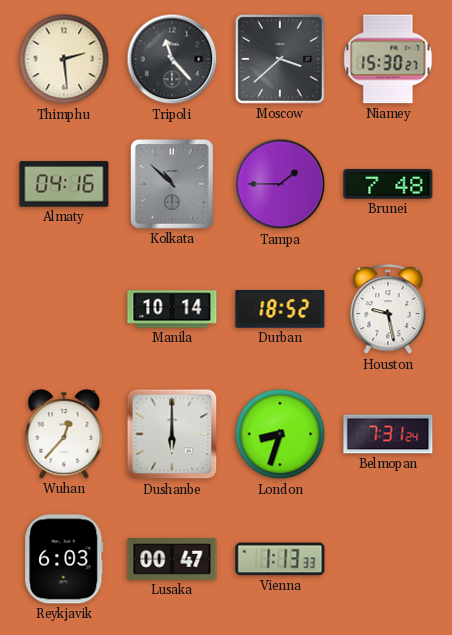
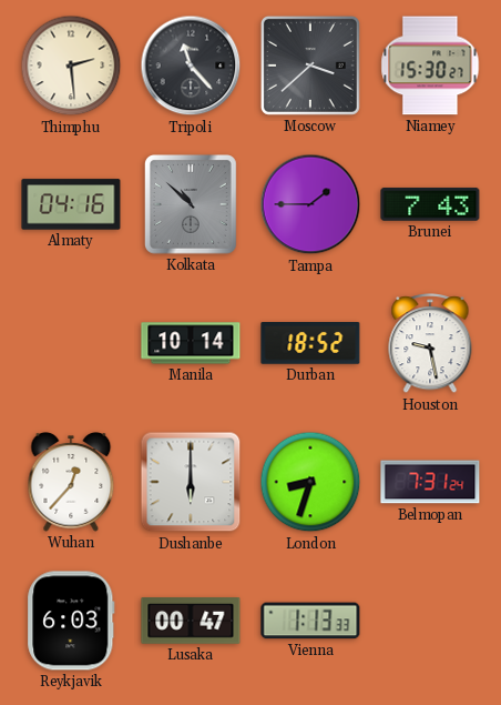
Brunei: 7:48 -> 7:43 (430, 204)
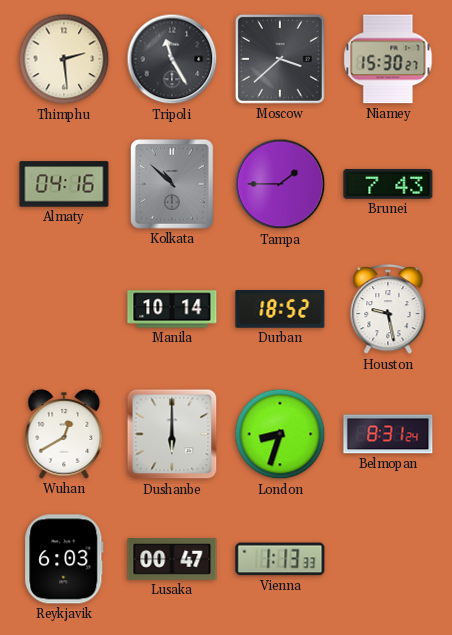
Tripoli: 11:23 -> 11:25 (172, 59)
Wuhan: 12:37 -> 12:40 (64, 435)
Belmopan: 7:31 -> 8:31 (388, 434)
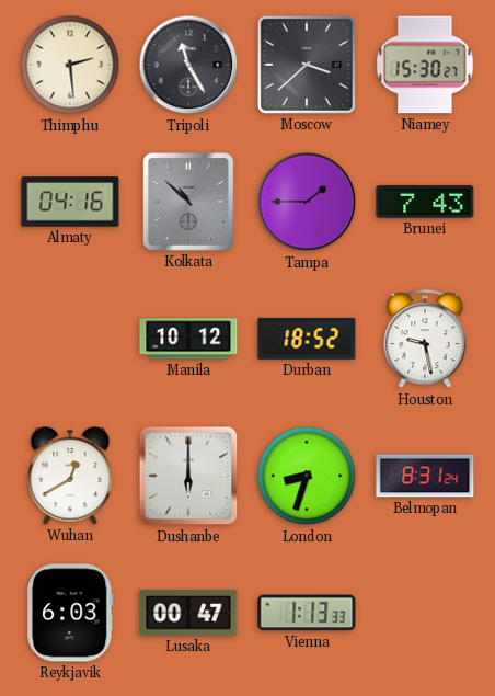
Manila: 10:14 -> 10:12 (188, 339)
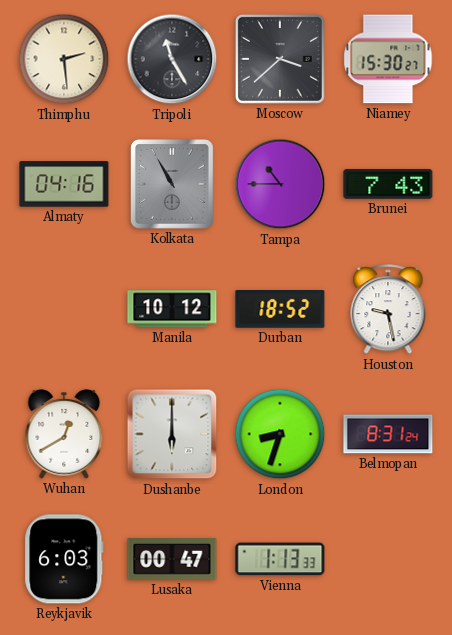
Kolkata: 10:52 -> 10:55 (173, 185)
Tampa: 1:45 -> 10:45 (280, 184)
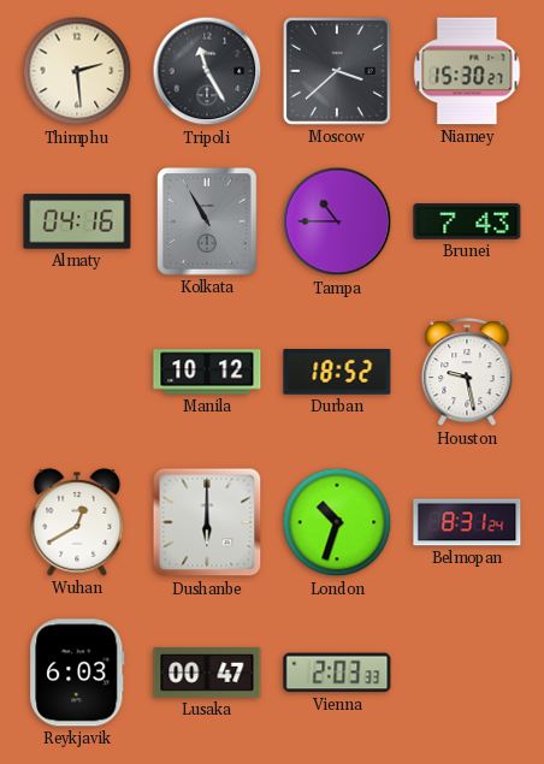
London: 8:33 -> 10:33 (337, 522)
Vienna: 1:13 -> 2:03 (337, 673)
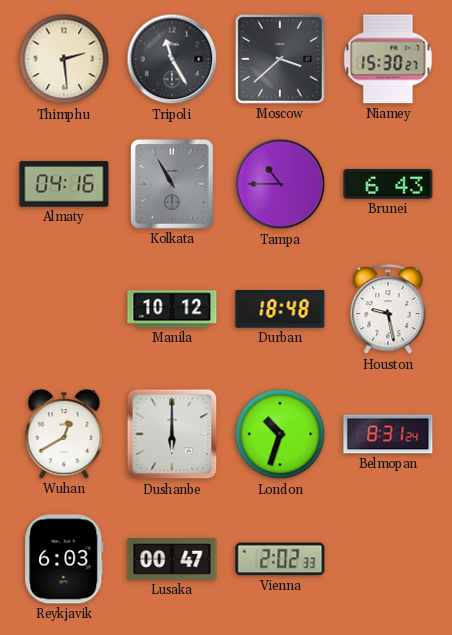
Brunei: 7:43 -> 6:43 (388, 184)
Durban: 18:52 -> 18:48 (280, 309)
Vienna: 2:03 -> 2:02 (280, 559)
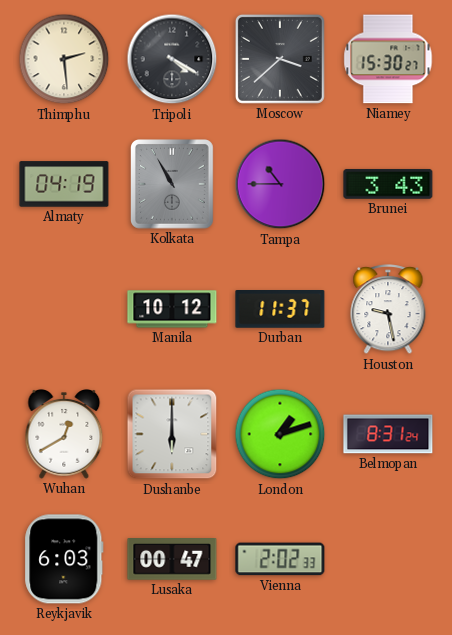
Tripoli: 11:25 -> 4:20 (172, 59)
Almaty: 04:16 -> 04:19 (64, 184)
Brunei: 6:43 -> 3:43 (388, 184)
Durban: 18:48 -> 11:37 (280, 309)
London: 10:33 -> 1:12 (280, 434)
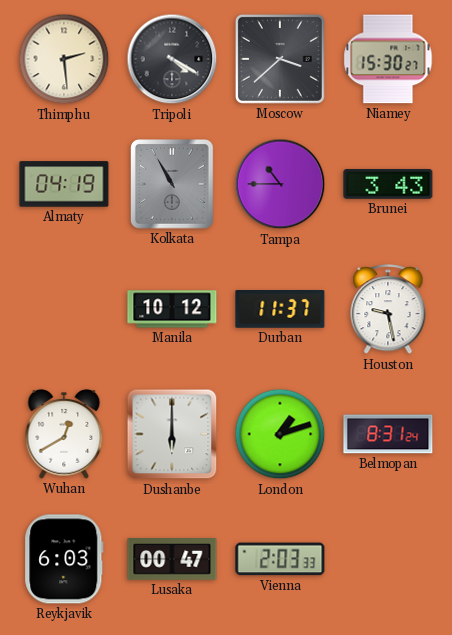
Vienna: 2:02 -> 2:03 (280, 559)
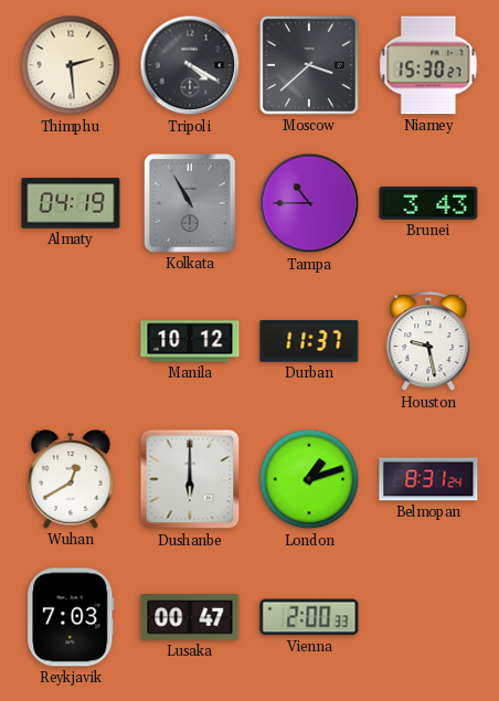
Reykjavik: 6:03 -> 7:03 (71, 617)
Vienna: 2:03 -> 2:00 (309, 617)
